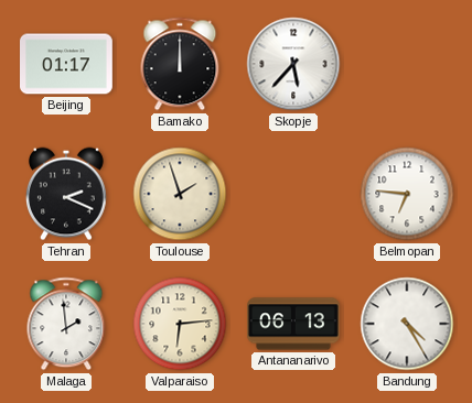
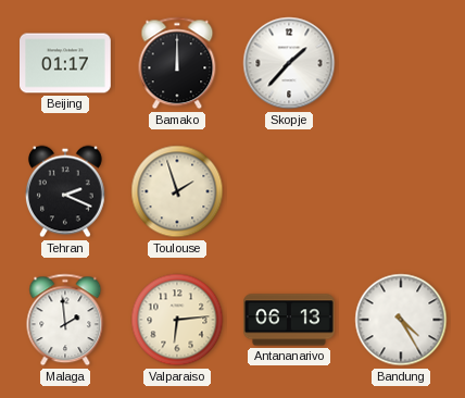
Skopje: 5:37 -> 1:37 (289, 63)
Belmopan: 6:46 -> none (407, 194)
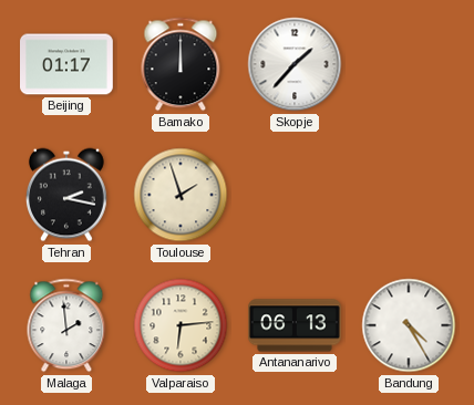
Tehran: 2:19 -> 2:17 (66, 195)
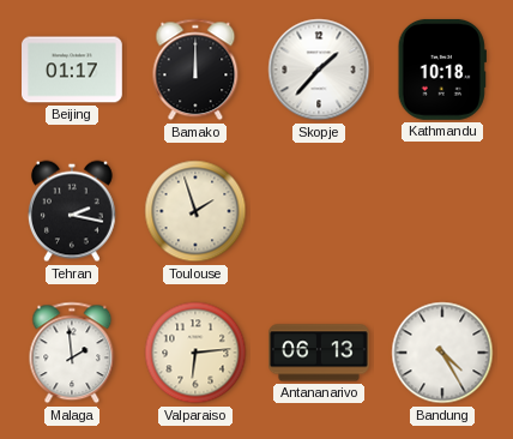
Kathmandu: none -> 10:18 (442, 70)
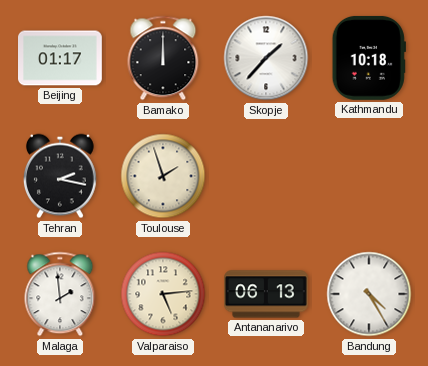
Valparaiso: 6:14 -> 5:14 (163, 294)
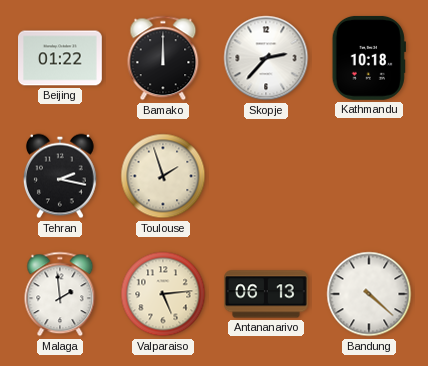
Beijing: 01:17 -> 01:22 (61, 58)
Skopje: 1:37 -> 2:37 (266, 58)
Bandung: 4:25 -> 4:22 (369, 294)
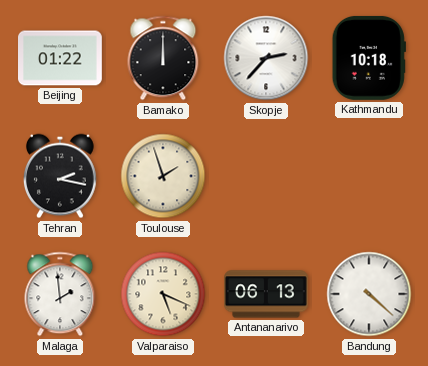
Valparaiso: 5:14 -> 5:19 (163, 294)
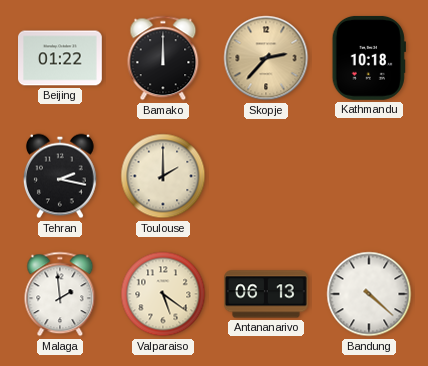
Skopje dial: white -> champagne (266, 58)
Toulouse: 1:57 -> 2:00 (163, 176)
Valparaiso: 5:19 -> 5:21 (163, 294)
